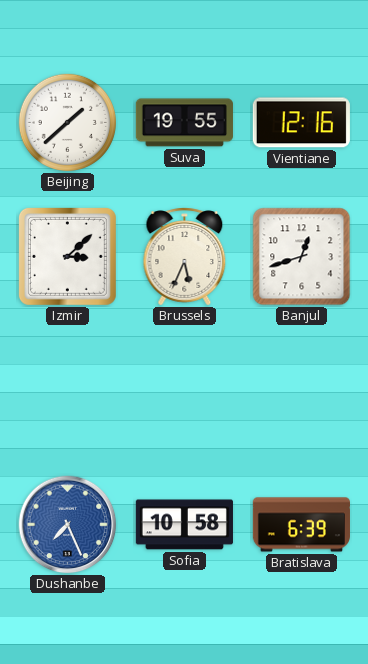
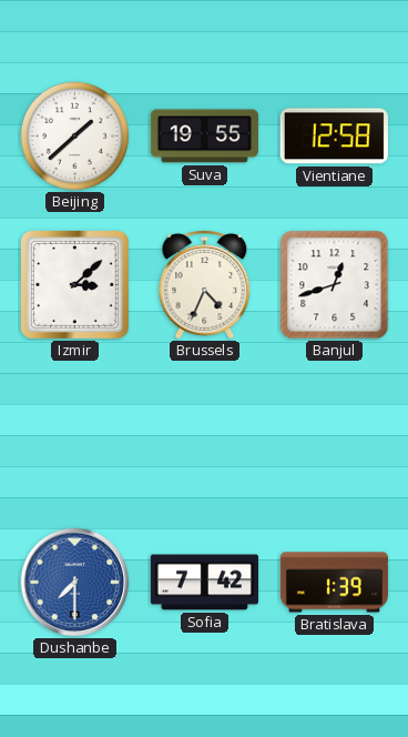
Vientiane: 12:16 -> 12:58 (334, 137)
Brussels: 5:34 -> 4:34 (205, 285)
Dushanbe: 7:26 -> 7:30 (75, 583)
Sofia: 10:58 -> 7:42 (204, 583)
Bratislava: 6:39 -> 1:39 (334, 583)
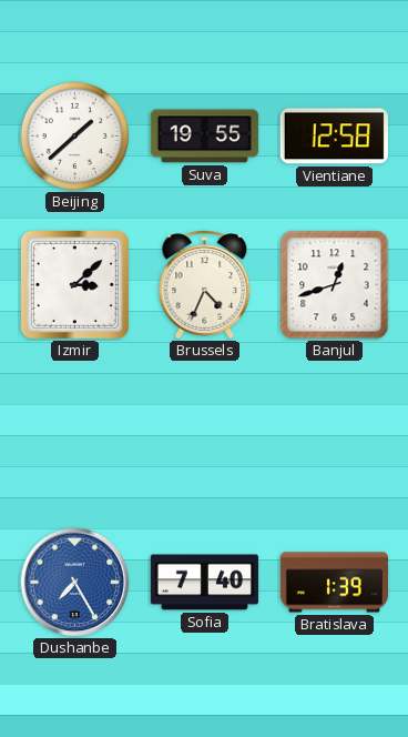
Dushanbe: 7:30 -> 7:25 (75, 583)
Sofia: 7:42 -> 7:40 (204, 583)
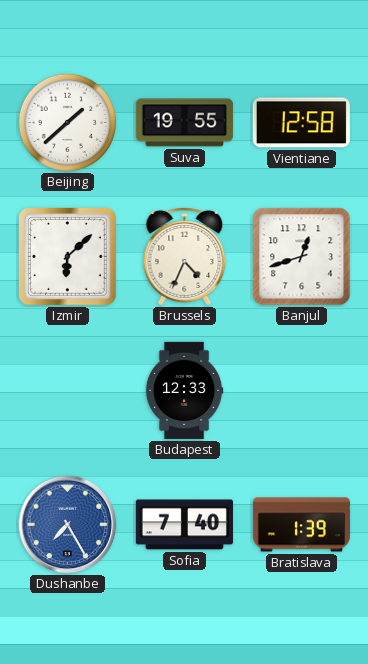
Izmir: 3:08 -> 6:08 (67, 256)
Budapest: none -> 12:33 (184, 390)
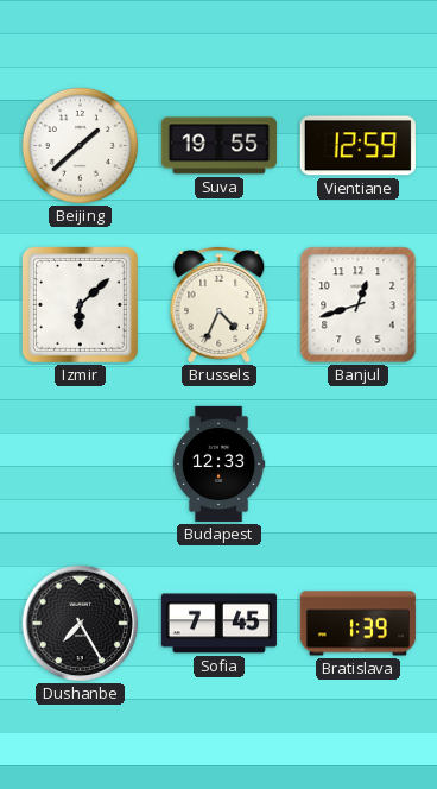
Vientiane: 12:58 -> 12:59 (357, 146)
Dushanbe dial: blue -> black (81, 624)
Sofia: 7:40 -> 7:45 (218, 624)
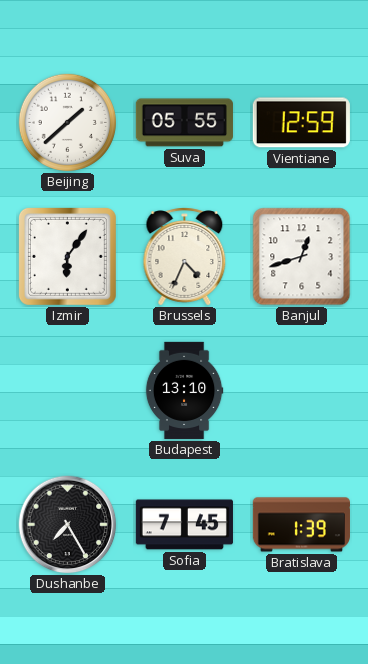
Suva: 19:55 -> 05:55 (184, 123)
Izmir: 6:08 -> 6:06 (67, 256)
Budapest: 12:33 -> 13:10 (184, 390)
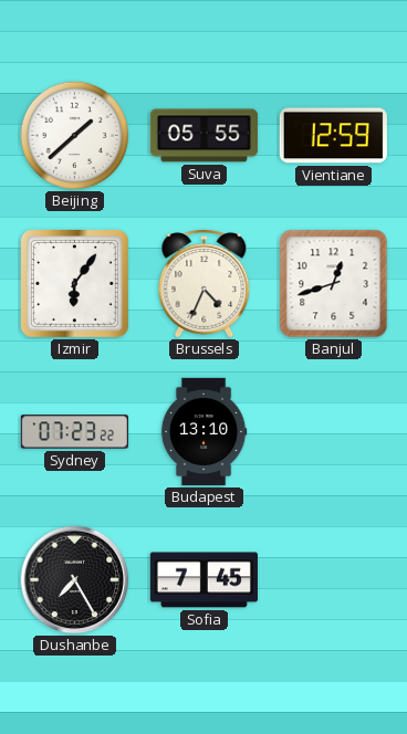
Sydney: none -> 07:23 (74, 432)
Bratislava: 1:39 -> none (301, 525)
